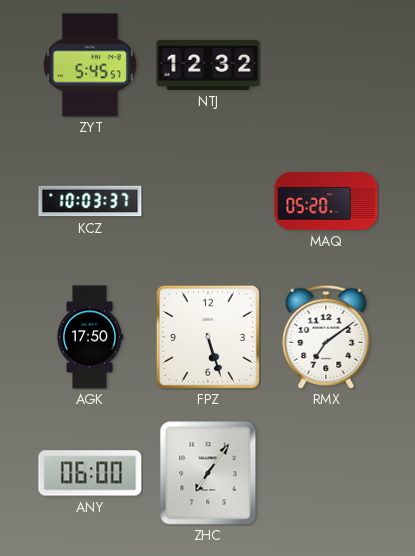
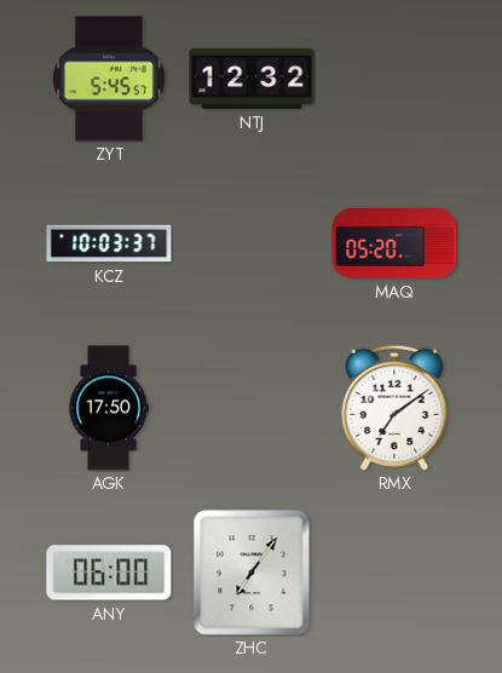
FPZ: 5:27 -> none (208, 337)
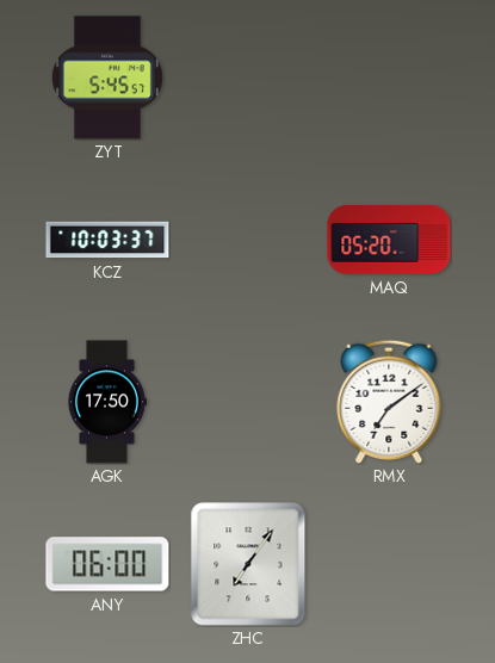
NTJ: 12:32 -> none (252, 79)
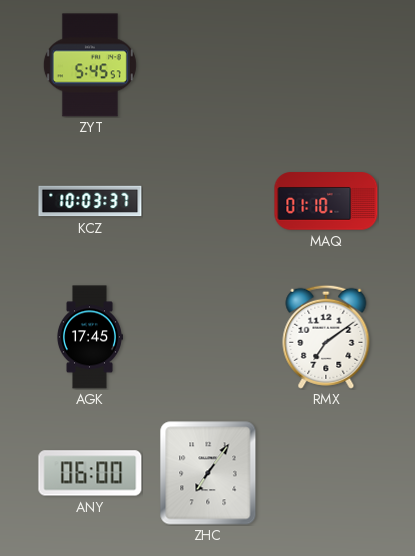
MAQ: 05:20 -> 01:10 (326, 201)
AGK: 17:50 -> 17:45 (89, 337)
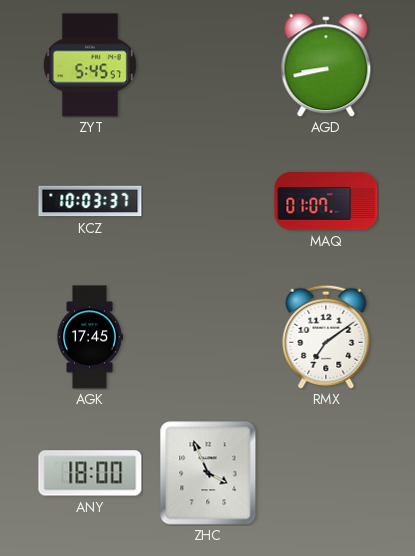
AGD: none -> 8:43 (326, 65)
MAQ: 01:10 -> 01:07 (326, 201)
ANY: 06:00 -> 18:00 (90, 473)
ZHC: 7:06 -> 3:56 (208, 473)
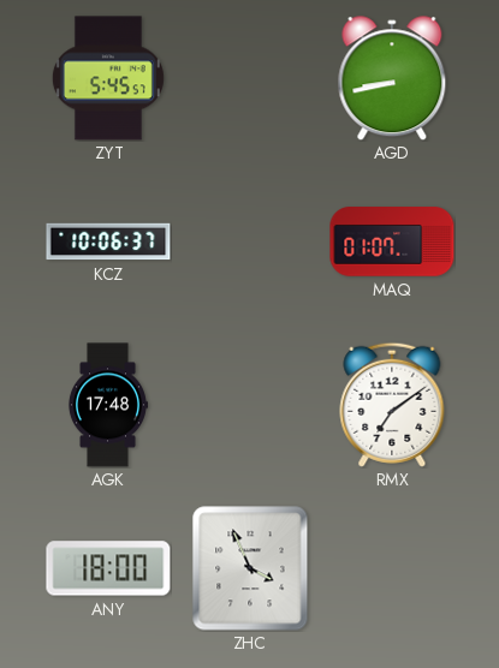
KCZ: 10:03 -> 10:06 (108, 241)
AGK: 17:45 -> 17:48 (107, 405)
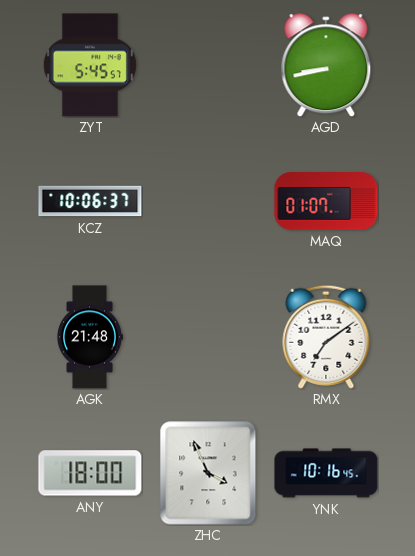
AGK: 17:48 -> 21:48 (89, 337)
YNK: none -> 10:16 (326, 473)
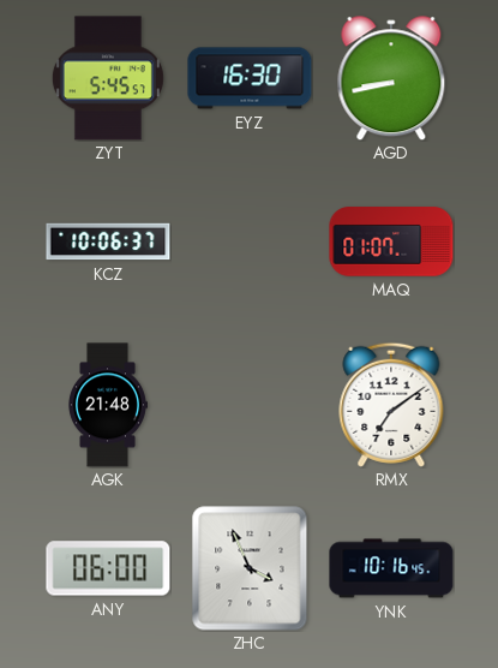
EYZ: none -> 16:30 (250, 78)
ANY: 18:00 -> 06:00 (108, 568)
